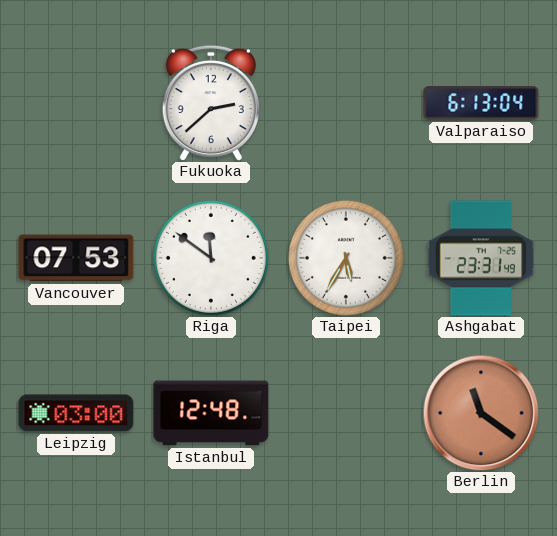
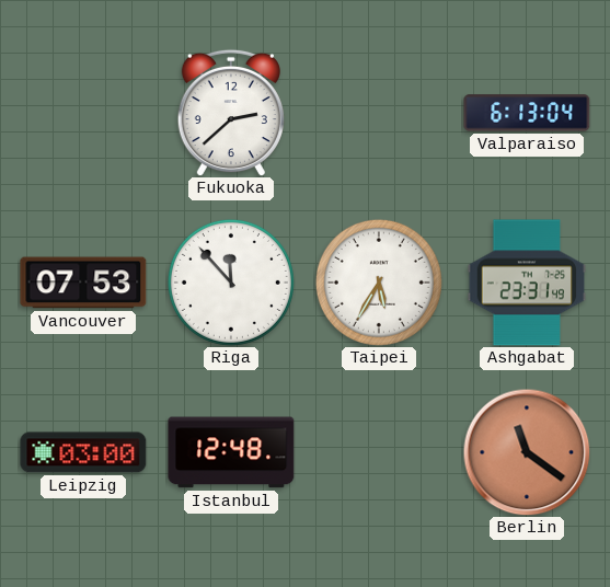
Riga: 11:51 -> 11:53 (231, 283)
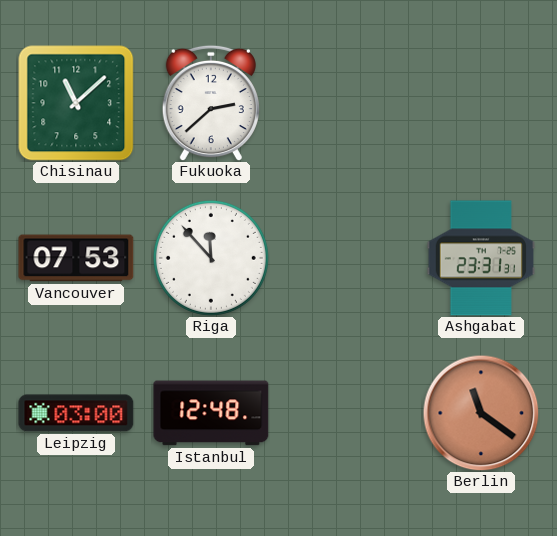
Chisinau: none -> 11:08 (76, 103)
Valparaiso: 6:13 -> none (527, 113)
Taipei: 5:35 -> none (379, 283)
Ashgabat: 23:31:49 -> 23:31:31 (481, 258)
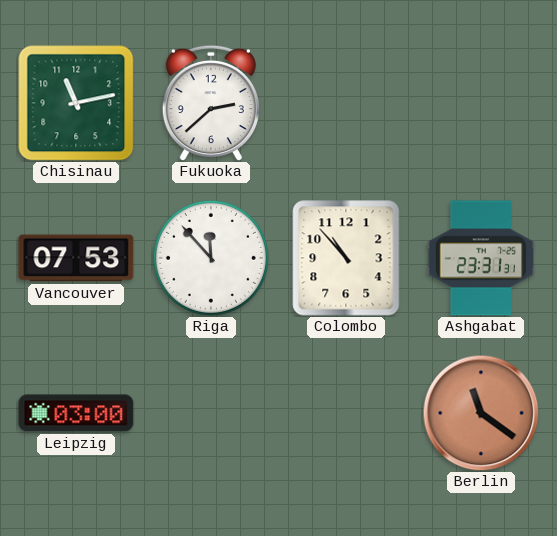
Chisinau: 11:08 -> 11:13 (76, 103)
Colombo: none -> 10:53 (346, 258)
Istanbul: 12:48 -> none (211, 413)
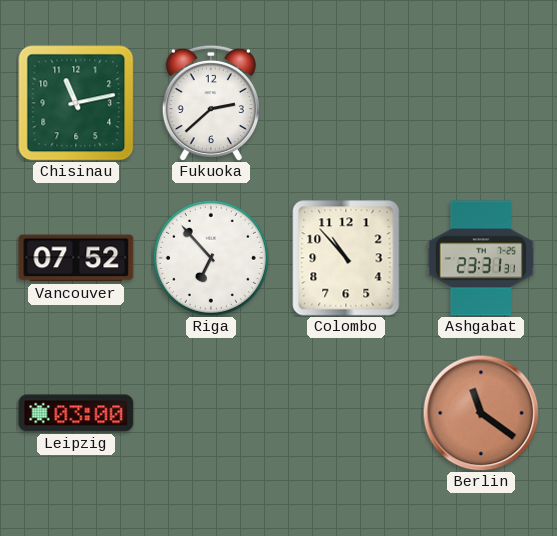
Vancouver: 07:53 -> 07:52 (76, 258)
Riga: 11:53 -> 6:53 (211, 258)
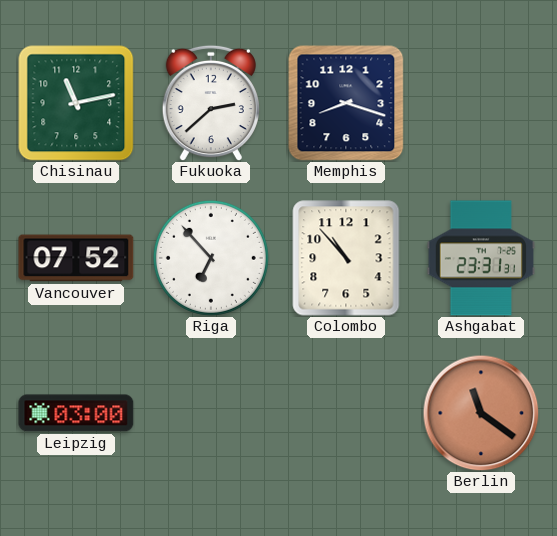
Memphis: none -> 8:18 (346, 103)
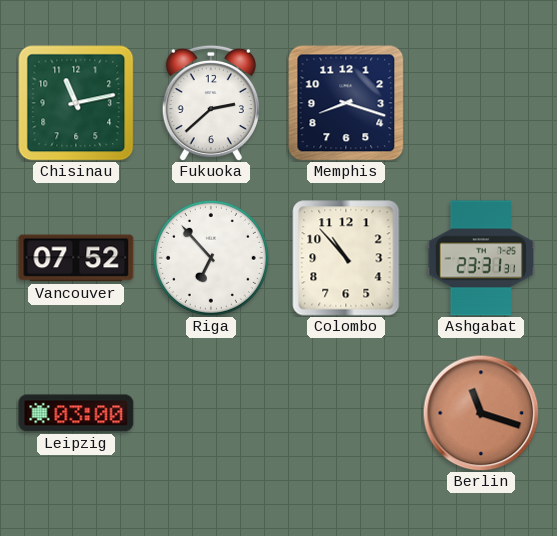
Berlin: 11:21 -> 11:18 (481, 413)
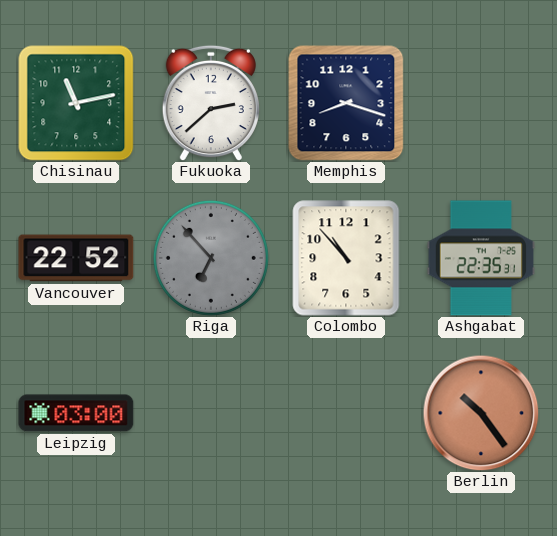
Vancouver: 07:52 -> 22:52 (76, 258)
Riga dial: white -> grey (211, 258)
Ashgabat: 23:31 -> 22:35 (481, 258)
Berlin: 11:18 -> 10:24 (481, 413)
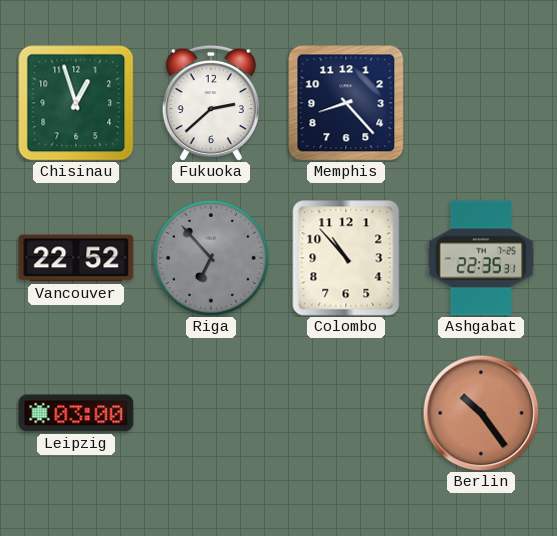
Chisinau: 11:13 -> 12:57 (76, 103)
Memphis: 8:18 -> 8:23 (346, 103)
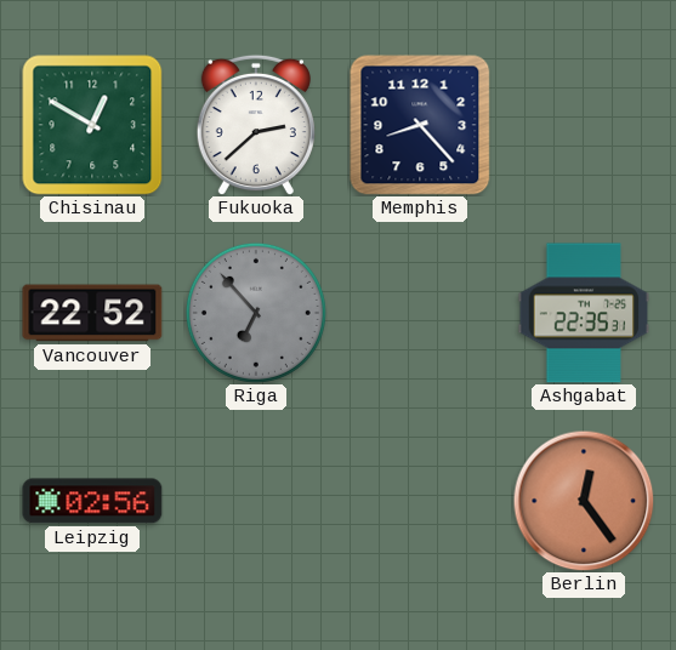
Chisinau: 12:57 -> 12:50 (92, 125)
Colombo: 10:53 -> none (346, 258)
Leipzig: 03:00 -> 02:56 (92, 501)
Berlin: 10:24 -> 12:24 (584, 501)
